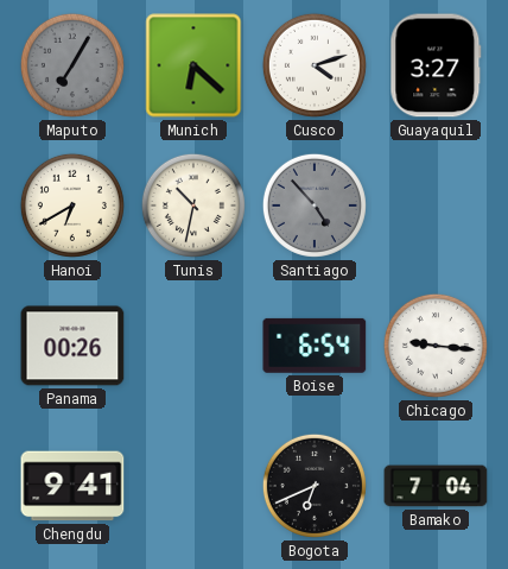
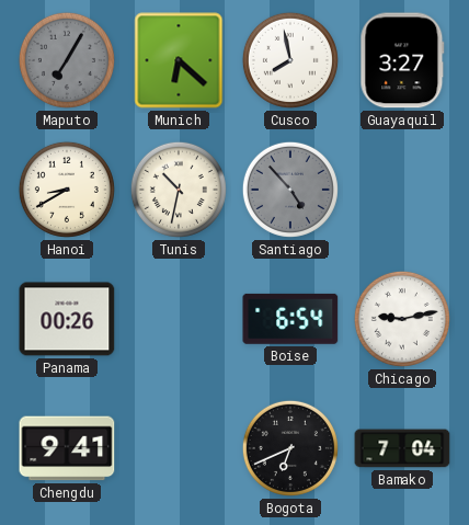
Cusco: 4:12 -> 7:58 (290, 60)
Hanoi: 6:40 -> 8:40 (67, 190)
Chicago: 9:16 -> 9:13 (402, 319)
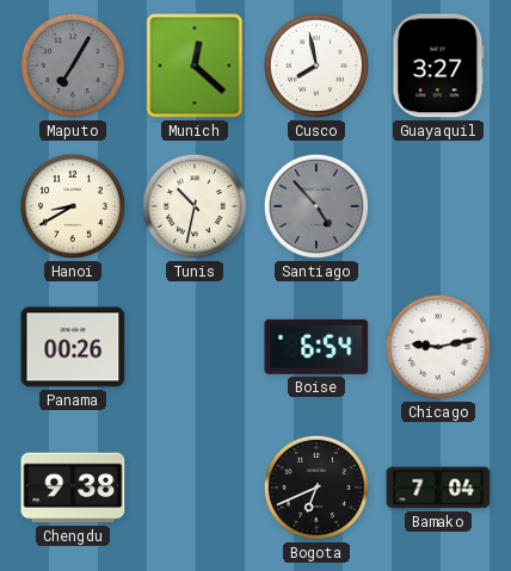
Munich: 6:22 -> 12:22 (195, 66)
Chengdu: 9:41 -> 9:38 (73, 488)
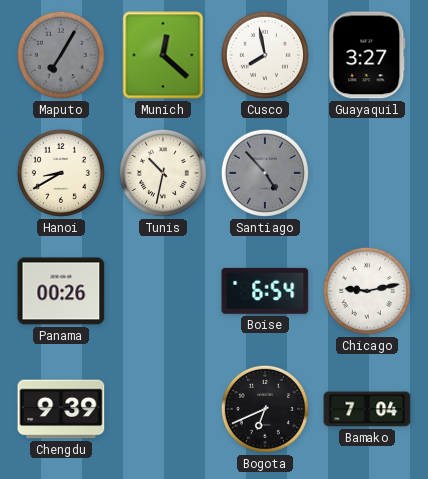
Chengdu: 9:38 -> 9:39 (61, 409)
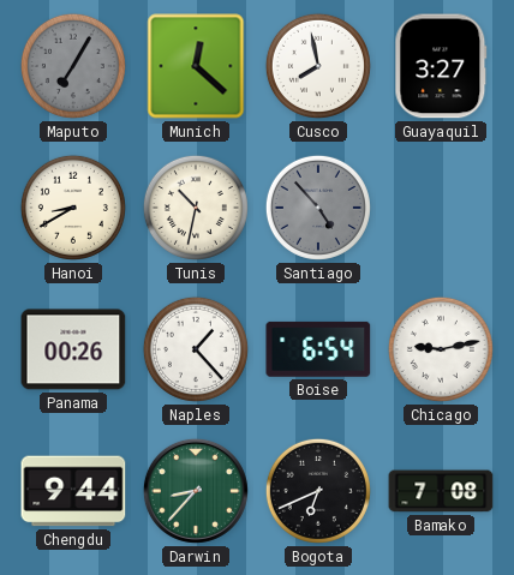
Naples: none -> 1:23 (196, 349)
Chengdu: 9:39 -> 9:44 (73, 491)
Darwin: none -> 8:37 (196, 491)
Bamako: 7:04 -> 7:08 (441, 491)
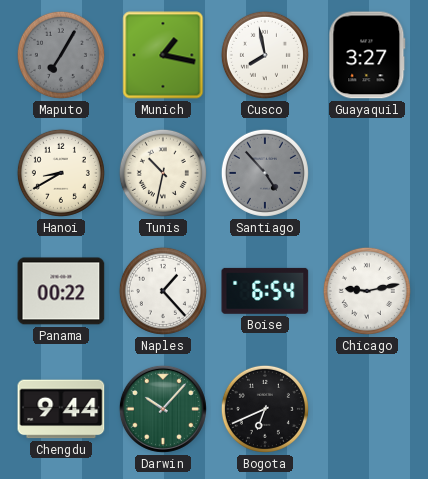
Munich: 12:22 -> 1:17 (163, 55)
Panama: 00:26 -> 00:22 (61, 291)
Darwin: 8:37 -> 10:07 (163, 409)
Bamako: 7:08 -> none (441, 491)
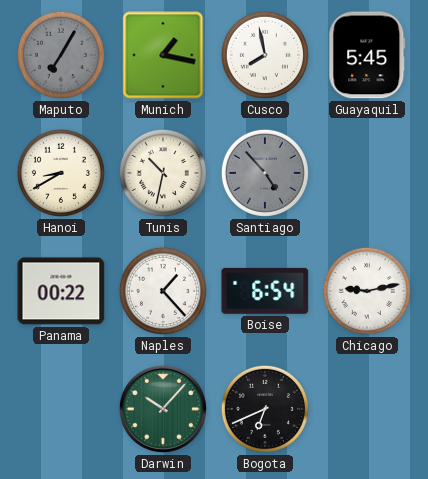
Guayaquil: 3:27 -> 5:45 (367, 55)
Chengdu: 9:44 -> none (61, 409)
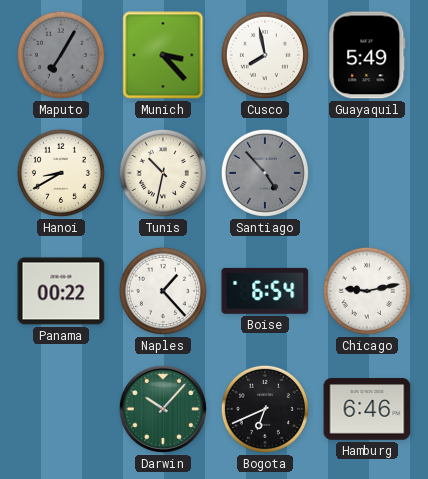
Munich: 1:17 -> 3:23 (163, 55)
Guayaquil: 5:45 -> 5:49 (367, 55)
Hamburg: none -> 6:46 (367, 409)
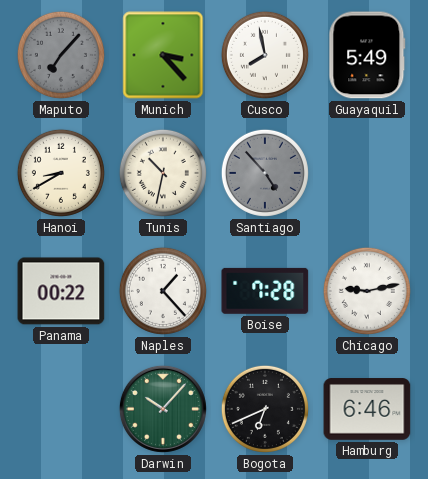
Maputo: 7:05 -> 7:07 (61, 55)
Boise: 6:54 -> 7:28 (265, 291)
